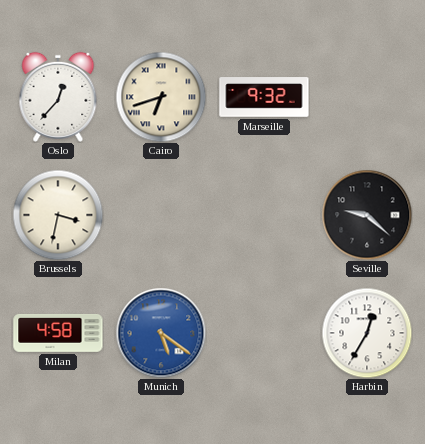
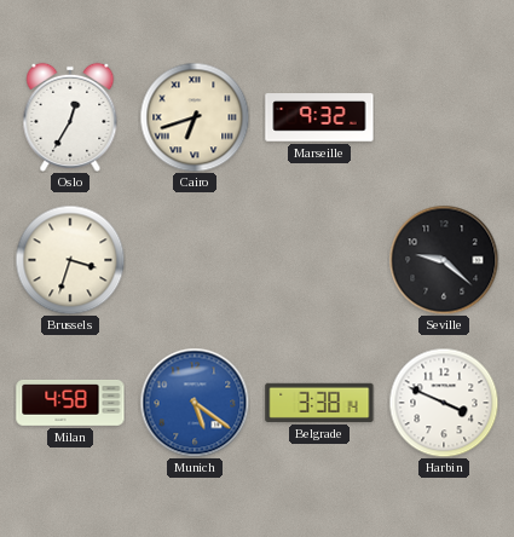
Oslo: 12:37 -> 12:35 (70, 117)
Brussels: 3:32 -> 3:33 (70, 260)
Belgrade: none -> 3:38 (319, 403)
Harbin: 12:35 -> 3:49 (444, 403)
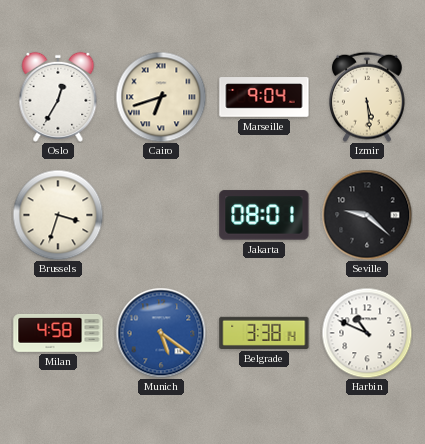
Marseille: 9:32 -> 9:04 (264, 97)
Izmir: none -> 5:29 (367, 97)
Jakarta: none -> 08:01 (264, 215)
Harbin: 3:49 -> 10:49 (367, 333)
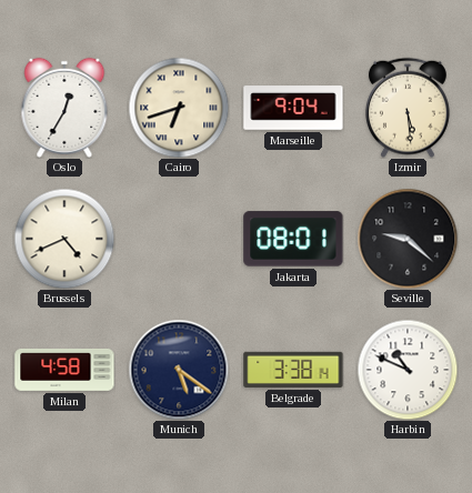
Brussels: 3:33 -> 4:41 (64, 239)
Munich dial: blue -> navy (179, 370)
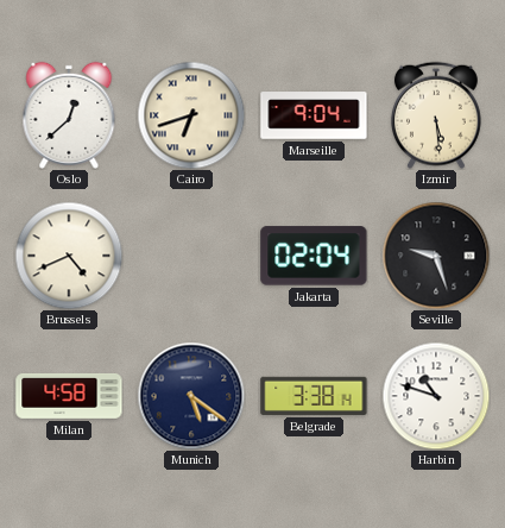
Oslo: 12:35 -> 12:38 (69, 115)
Jakarta: 08:01 -> 02:04 (314, 256)
Seville: 9:22 -> 9:27 (436, 256)
Harbin: 10:49 -> 10:48 (436, 396)
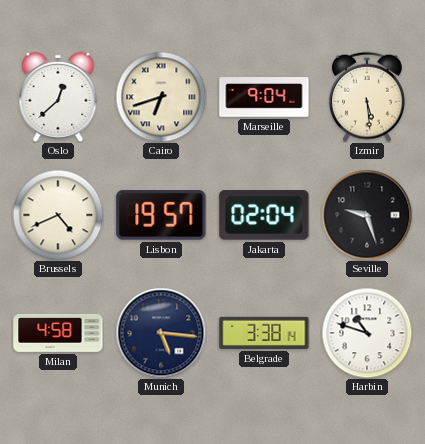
Lisbon: none -> 19:57 (161, 215)
Munich: 5:21 -> 5:16 (161, 333)
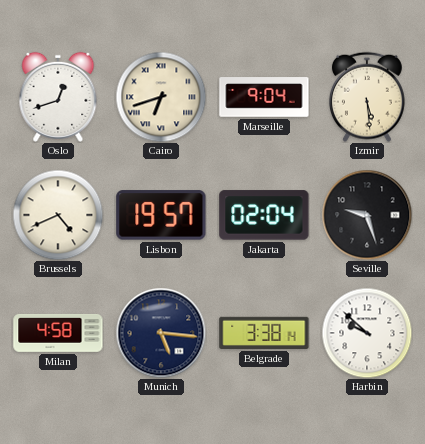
Oslo: 12:38 -> 12:42 (58, 97)
Harbin: 10:48 -> 9:52 (367, 333)
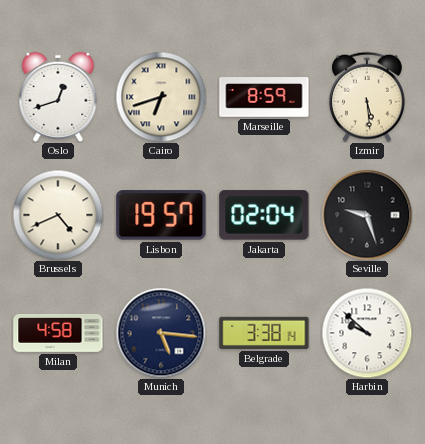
Marseille: 9:04 -> 8:59 (264, 97)
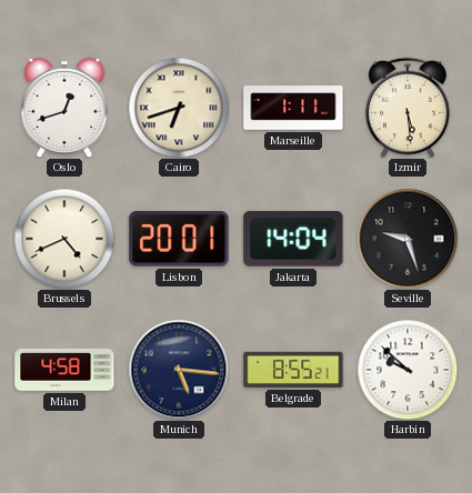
Marseille: 8:59 -> 1:11 (293, 108)
Lisbon: 19:57 -> 20:01 (179, 239)
Jakarta: 02:04 -> 14:04 (293, 239)
Belgrade: 3:38 -> 8:55 (293, 370)
